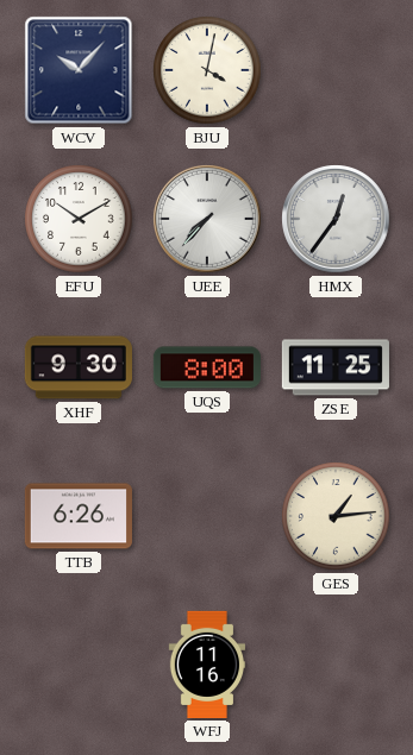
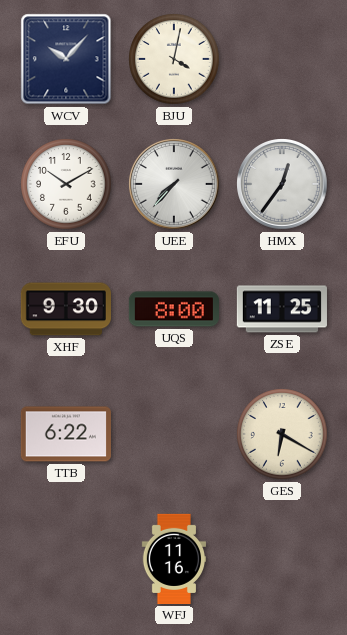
TTB: 6:26 -> 6:22 (66, 434)
GES: 1:14 -> 6:20 (282, 434)
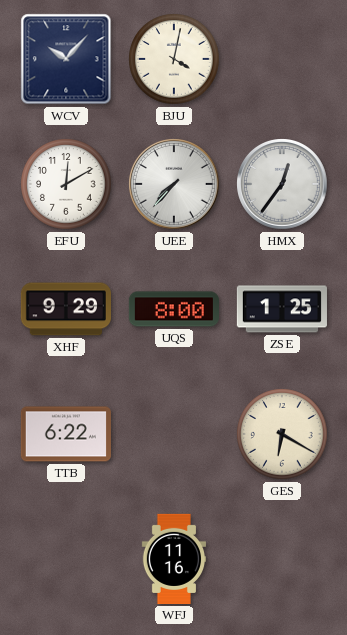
EFU: 10:10 -> 12:10 (66, 184)
XHF: 9:30 -> 9:29 (66, 309)
ZSE: 11:25 -> 1:25 (282, 309)
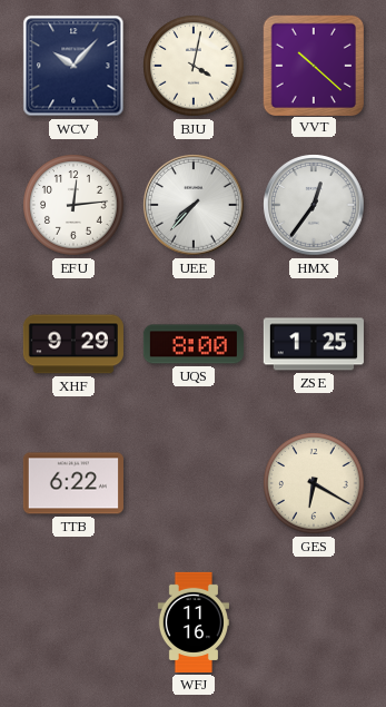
VVT: none -> 10:22 (313, 65)
EFU: 12:10 -> 12:14 (73, 205)
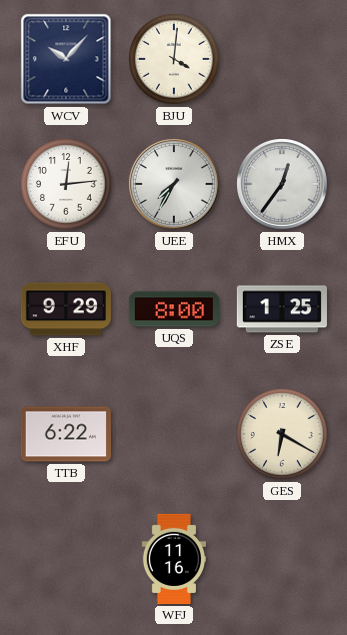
BJU: 4:02 -> 4:01 (174, 59)
VVT: 10:22 -> none (313, 65)
UEE: 7:37 -> 7:35 (174, 184)
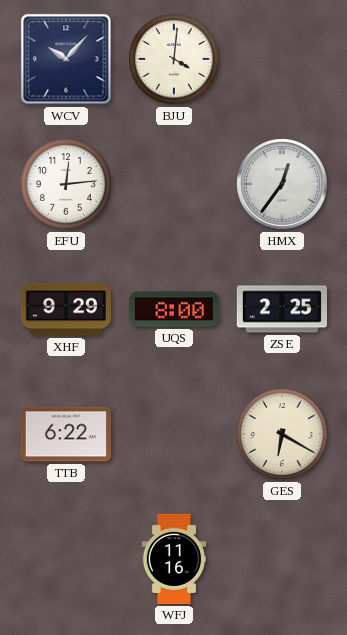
UEE: 7:35 -> none (174, 184)
ZSE: 1:25 -> 2:25 (282, 309)
